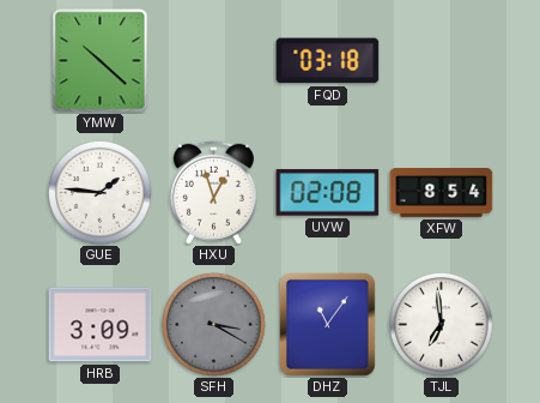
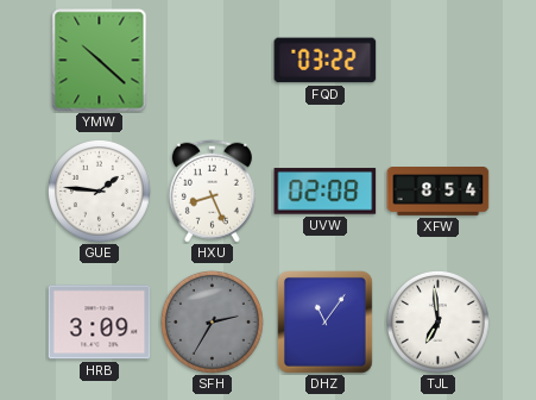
FQD: 03:18 -> 03:22 (326, 61)
HXU: 12:57 -> 8:26 (212, 190)
SFH: 3:20 -> 2:35 (212, 321)
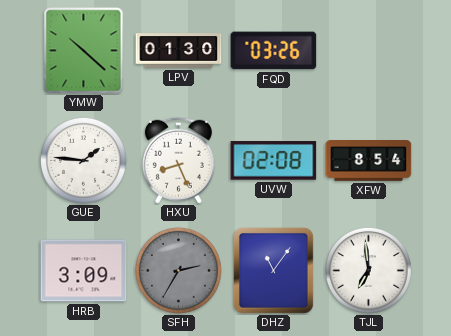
LPV: none -> 01:30 (179, 51)
FQD: 03:22 -> 03:26 (274, 51)
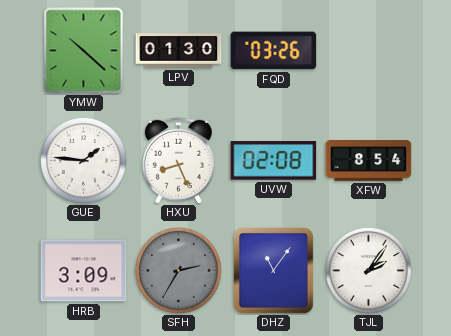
TJL: 6:59 -> 2:06 (368, 270)
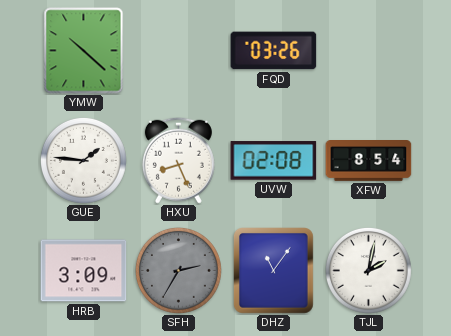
LPV: 01:30 -> none (179, 51)
TJL: 2:06 -> 2:02 (368, 270)
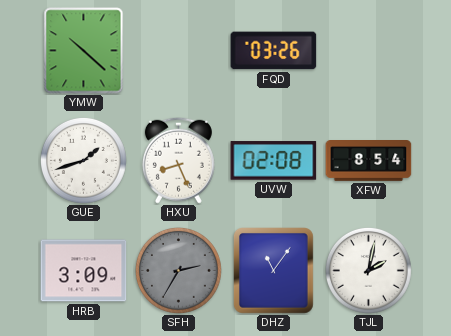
GUE: 1:46 -> 1:42 (83, 160)
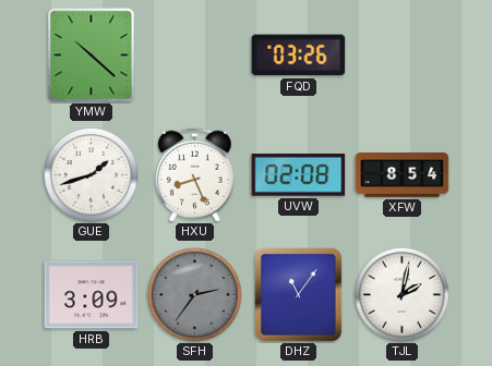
SFH: 2:35 -> 2:36 (194, 294)
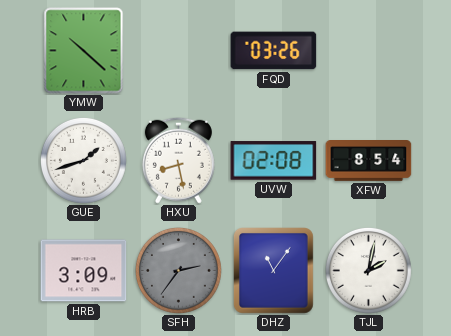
HXU: 8:26 -> 8:28 (178, 160)
